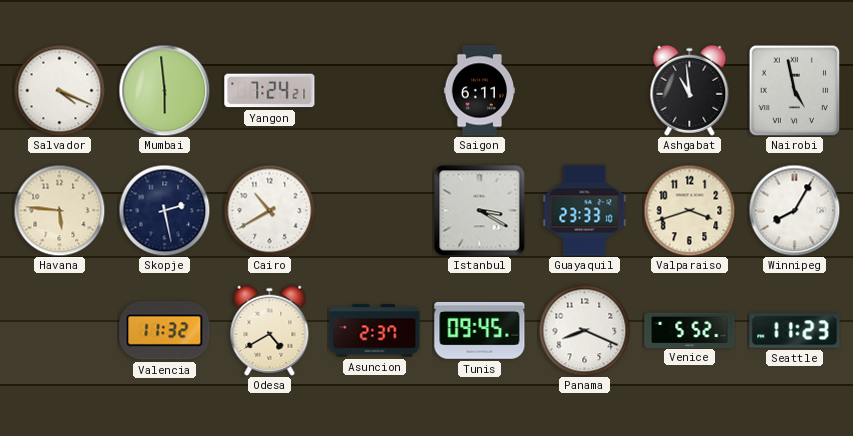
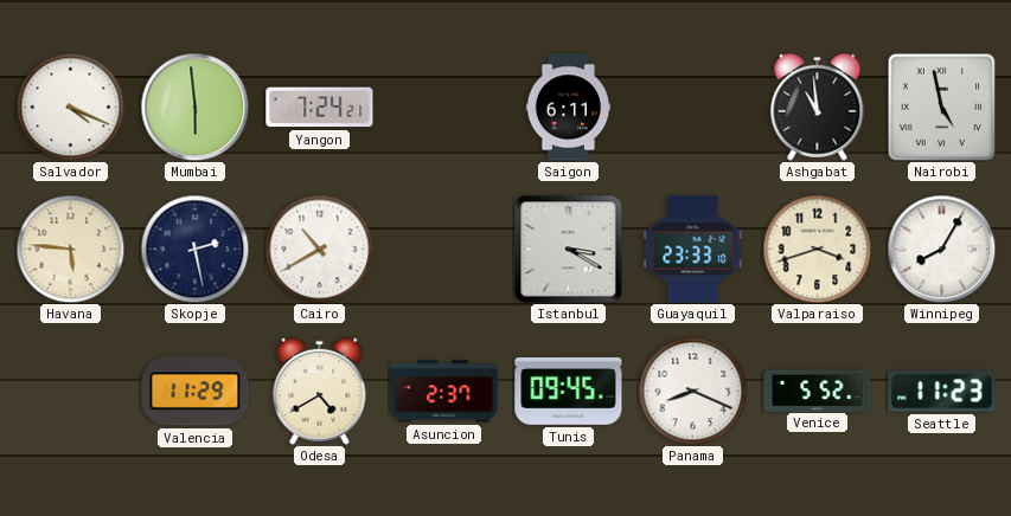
Valencia: 11:32 -> 11:29 (196, 392)
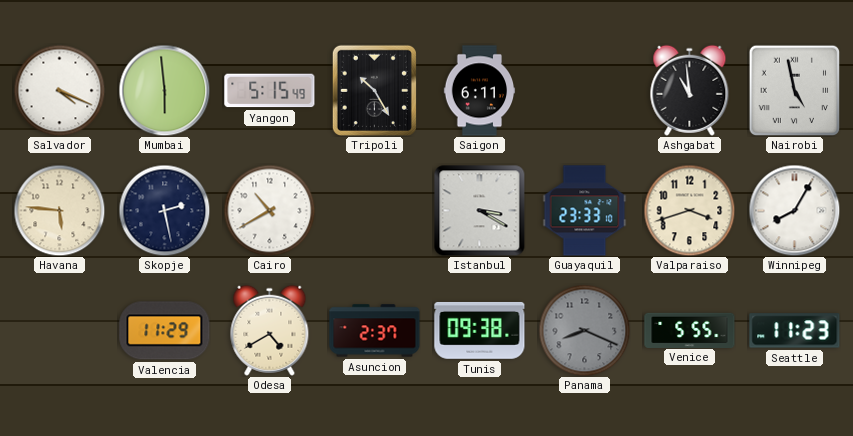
Yangon: 7:24 -> 5:15 (270, 91)
Tripoli: none -> 10:25 (374, 90)
Tunis: 09:45 -> 09:38 (480, 330)
Panama dial: white -> grey (584, 330)
Venice: 5:52 -> 5:55 (690, 330)
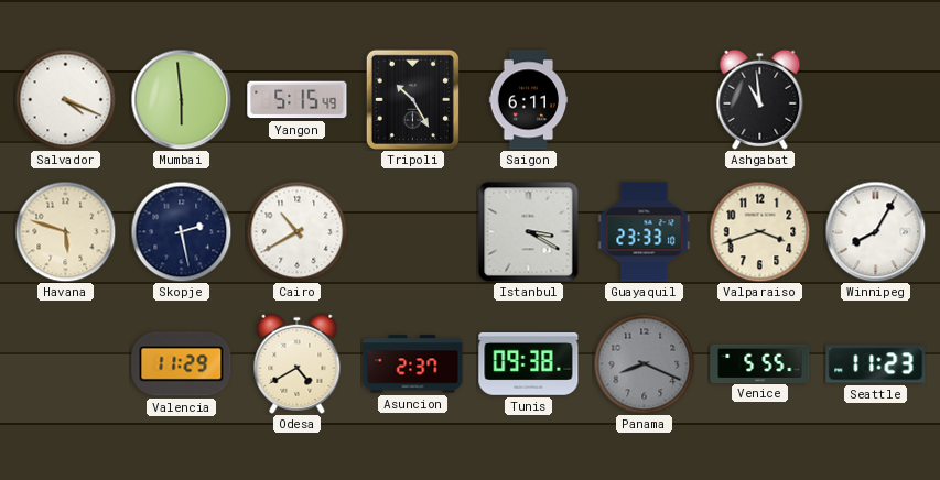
Nairobi: 4:58 -> none (794, 90)
Havana: 5:46 -> 5:48 (65, 231)
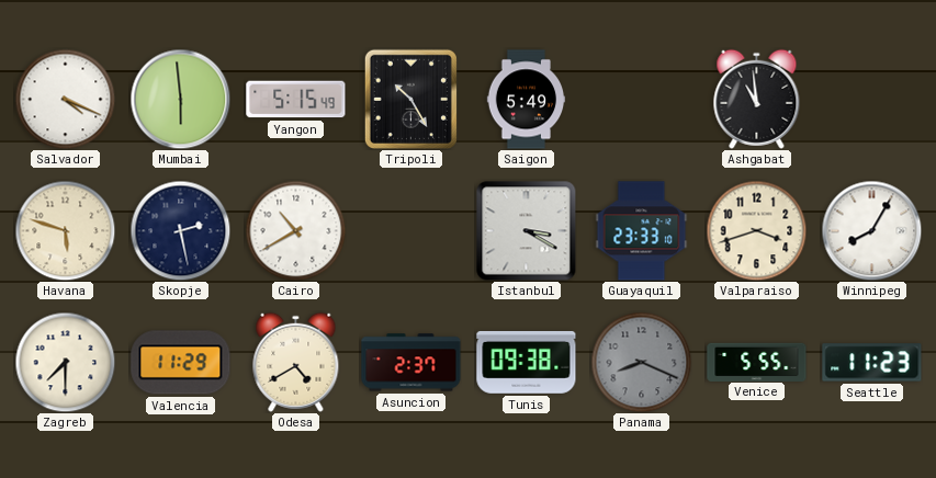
Saigon: 6:11 -> 5:49 (527, 100)
Zagreb: none -> 7:30 (65, 362)
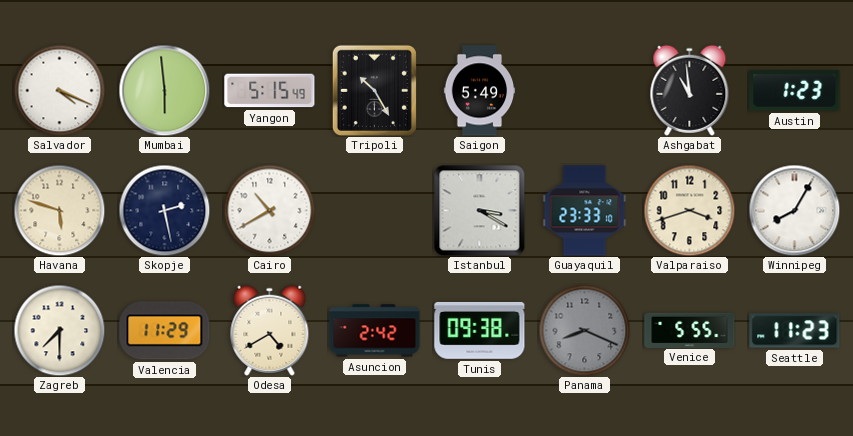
Austin: none -> 1:23 (795, 91)
Asuncion: 2:37 -> 2:42 (375, 331)
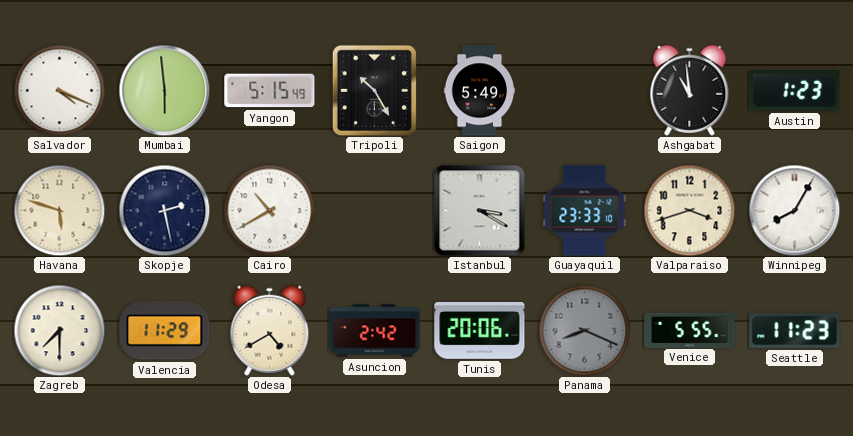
Tunis: 09:38 -> 20:06 (480, 330)
